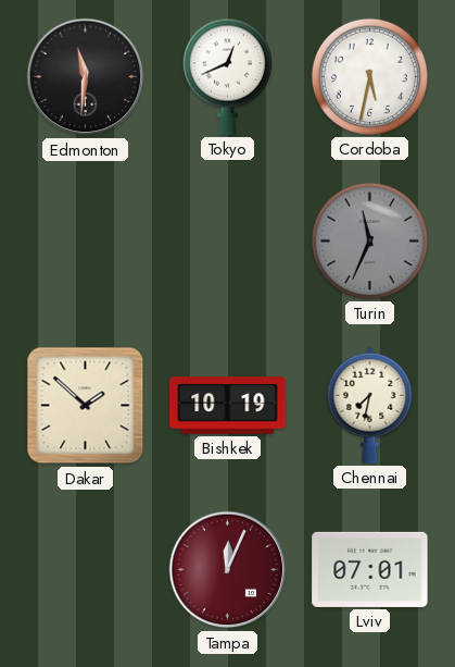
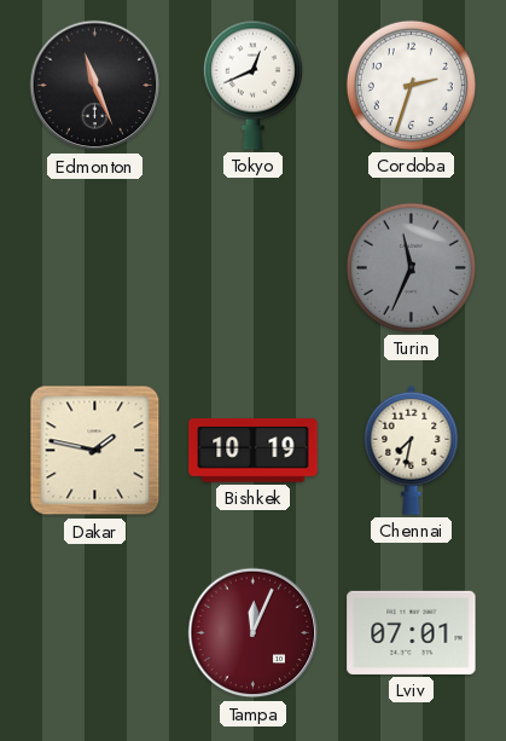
Edmonton: 11:31 -> 11:26 (95, 86)
Cordoba: 5:32 -> 2:33 (411, 85)
Dakar: 1:52 -> 1:47 (95, 451)
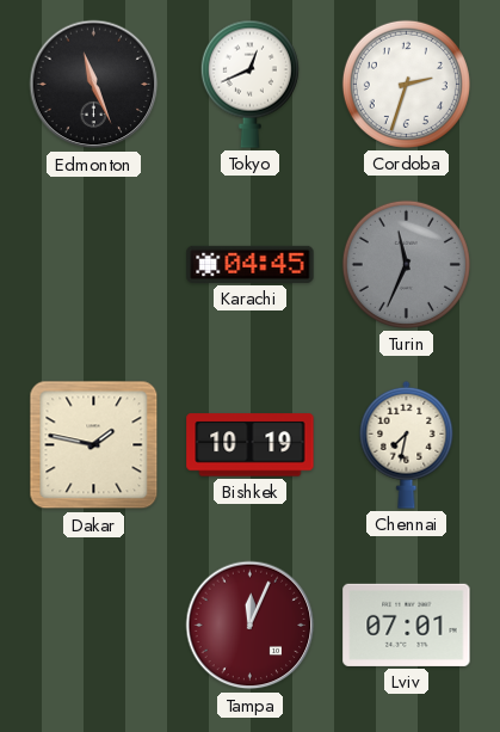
Karachi: none -> 04:45 (251, 264)
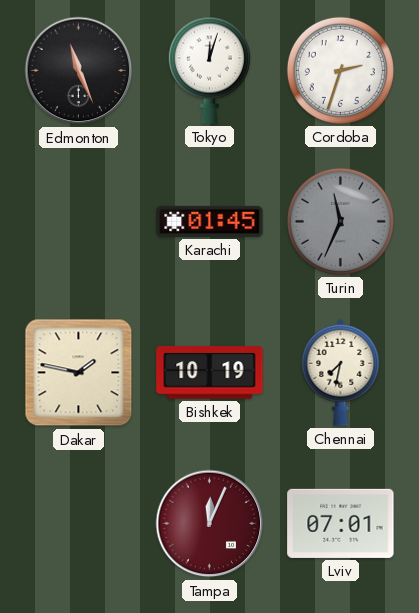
Tokyo: 12:41 -> 12:03 (209, 70)
Karachi: 04:45 -> 01:45 (210, 221)
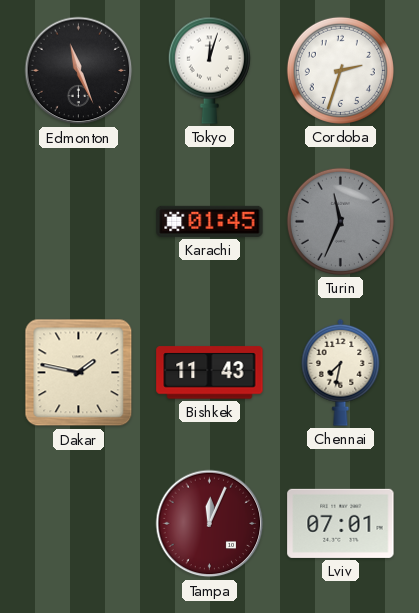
Bishkek: 10:19 -> 11:43 (210, 373)
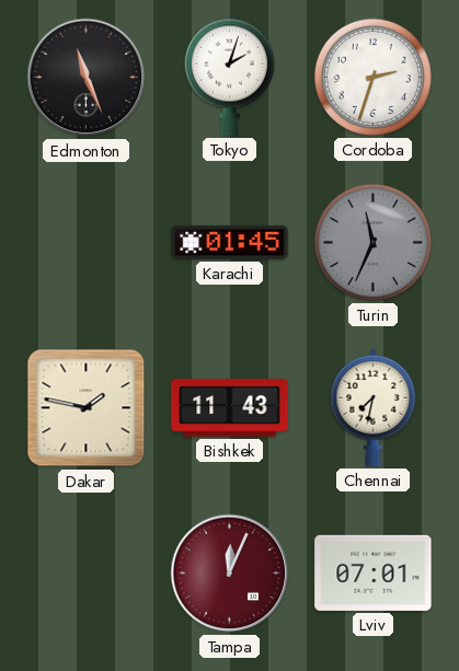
Tokyo: 12:03 -> 2:03 (229, 77)
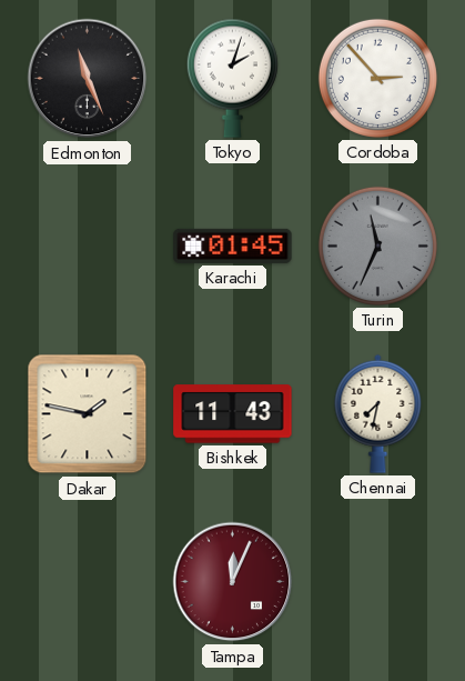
Cordoba: 2:33 -> 2:53 (377, 78)
Lviv: 07:01 -> none (374, 572)
